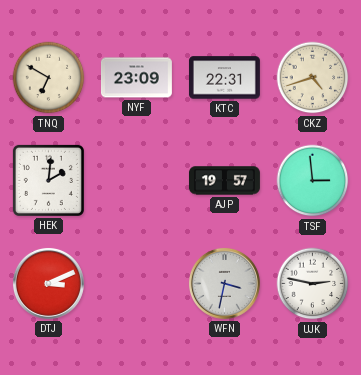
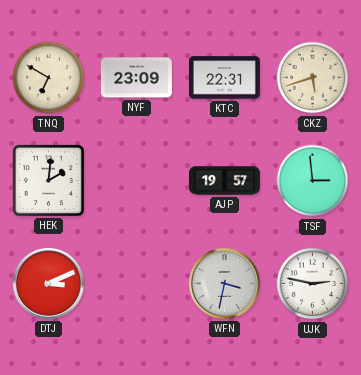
CKZ: 4:42 -> 5:42 (313, 78)
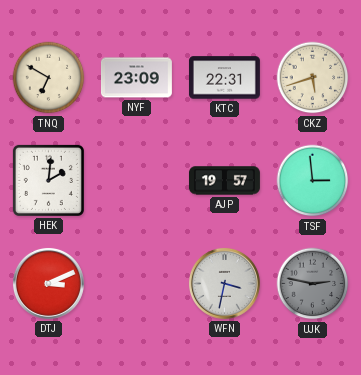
UJK dial: white -> grey (313, 284)
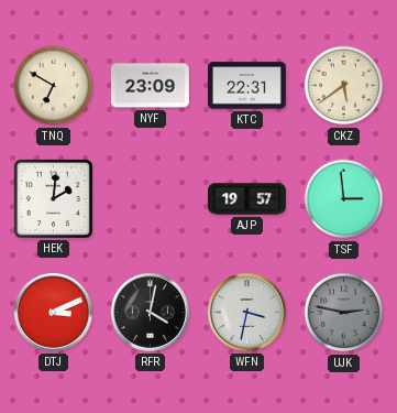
CKZ: 5:42 -> 5:39 (344, 86)
RFR: none -> 4:02 (150, 312)
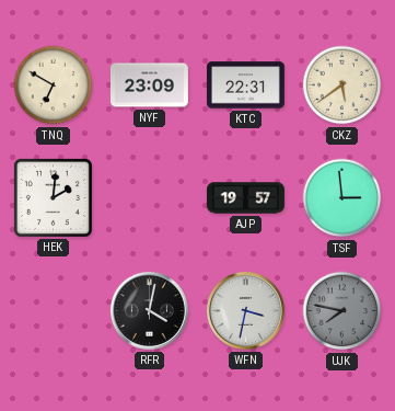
DTJ: 3:11 -> none (53, 312)
UJK: 2:47 -> 7:47 (342, 311)
